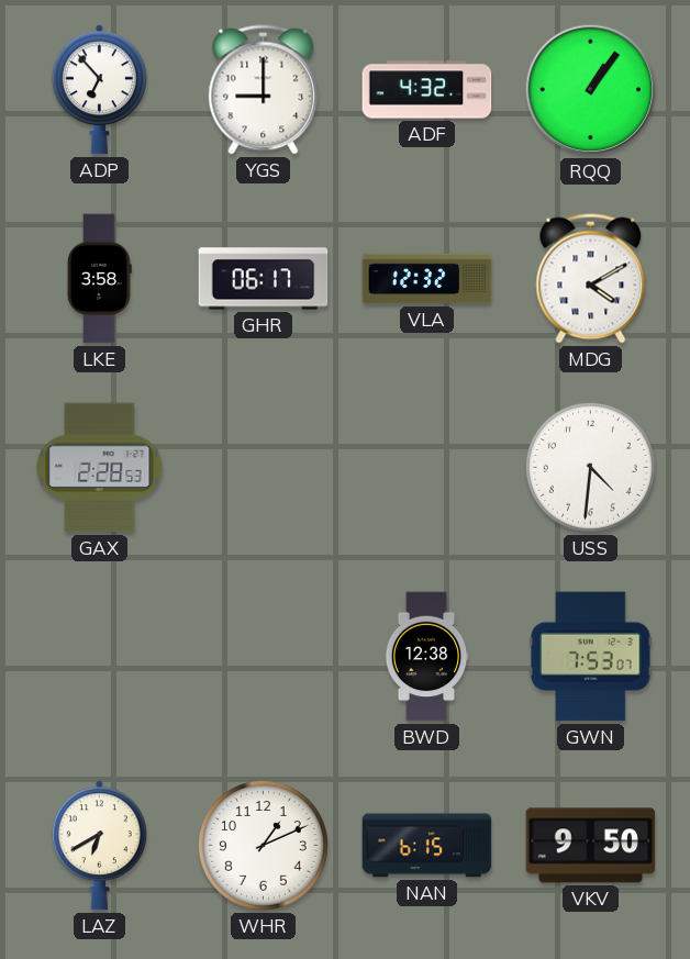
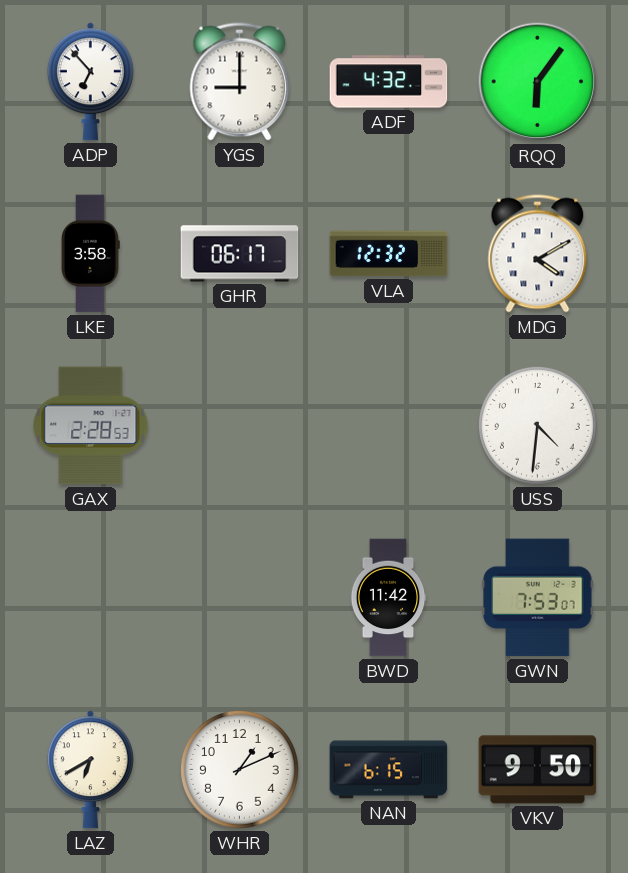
RQQ: 1:06 -> 6:06 (538, 82)
BWD: 12:38 -> 11:42 (388, 598)
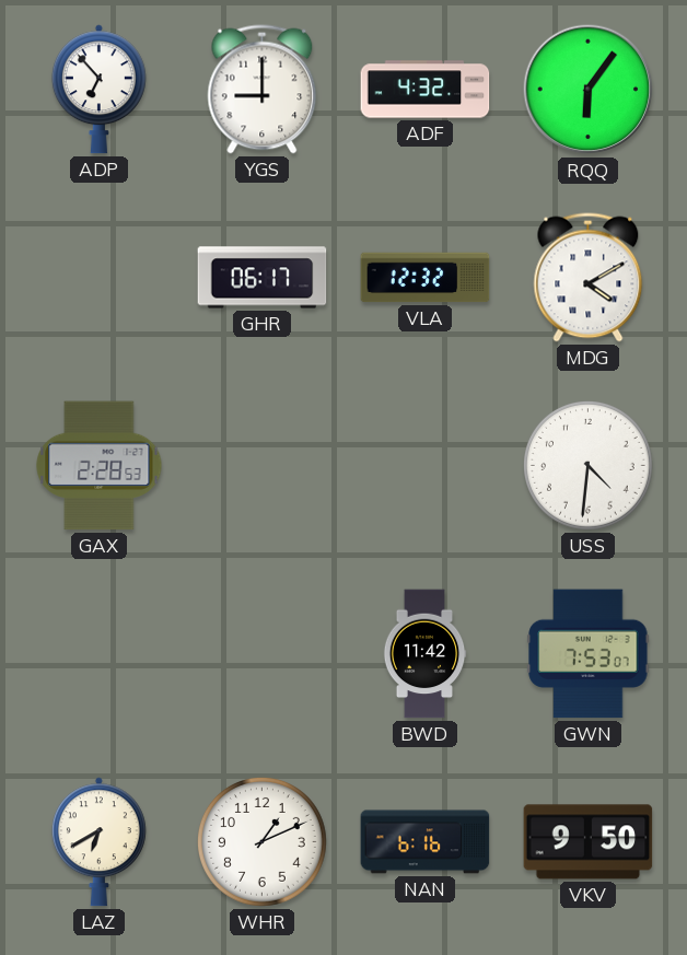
LKE: 3:58 -> none (90, 254)
NAN: 6:15 -> 6:16 (426, 842)
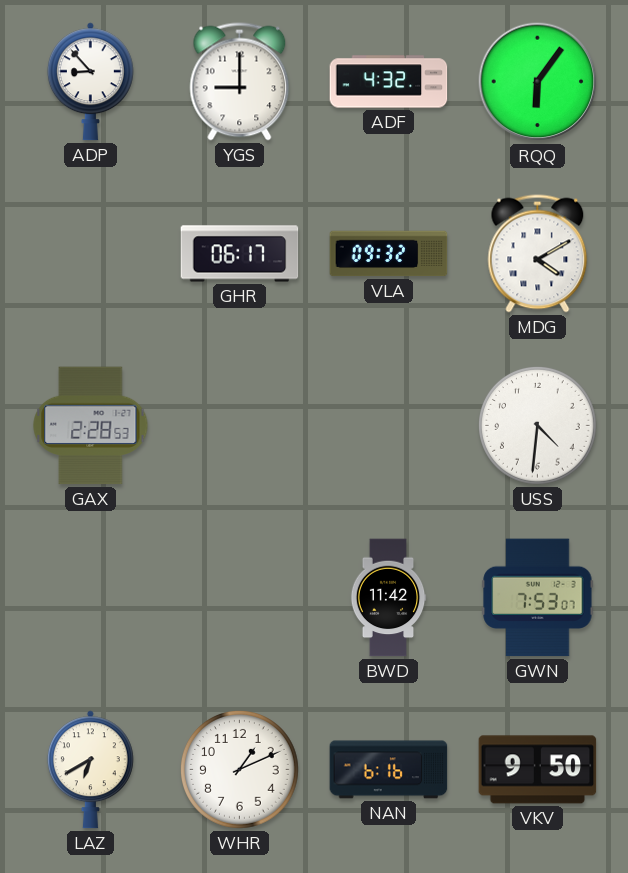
ADP: 6:53 -> 8:53 (90, 82)
VLA: 12:32 -> 09:32 (389, 254)
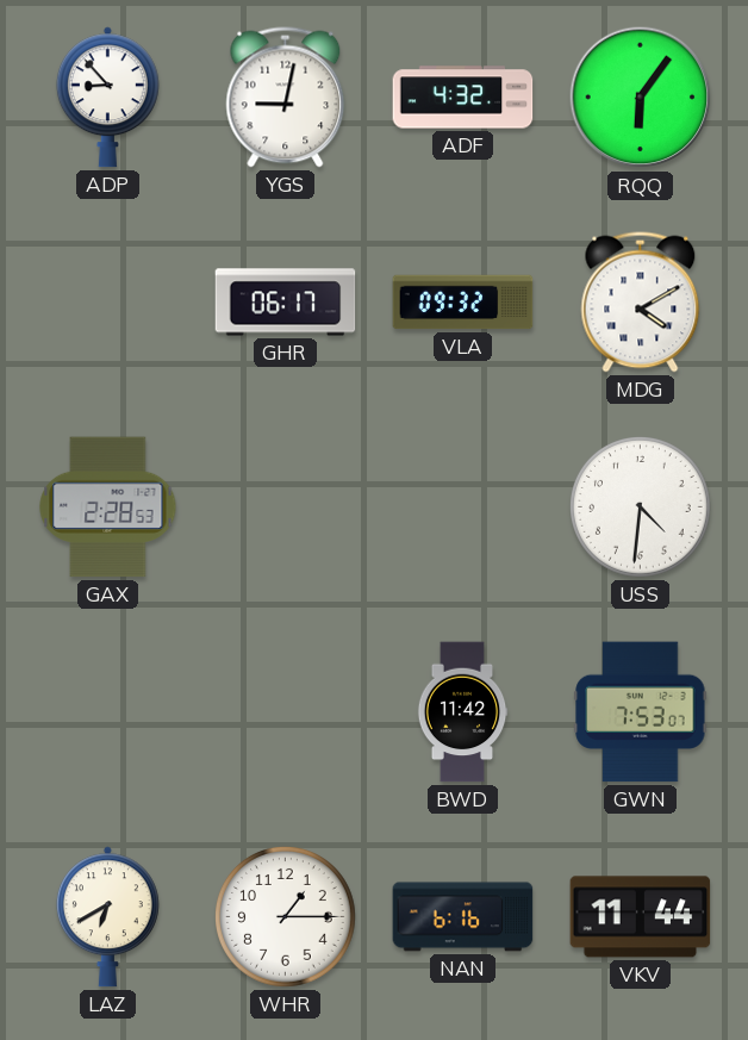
YGS: 9:00 -> 9:02 (286, 98)
WHR: 1:11 -> 1:15 (286, 917)
VKV: 9:50 -> 11:44 (641, 917)
